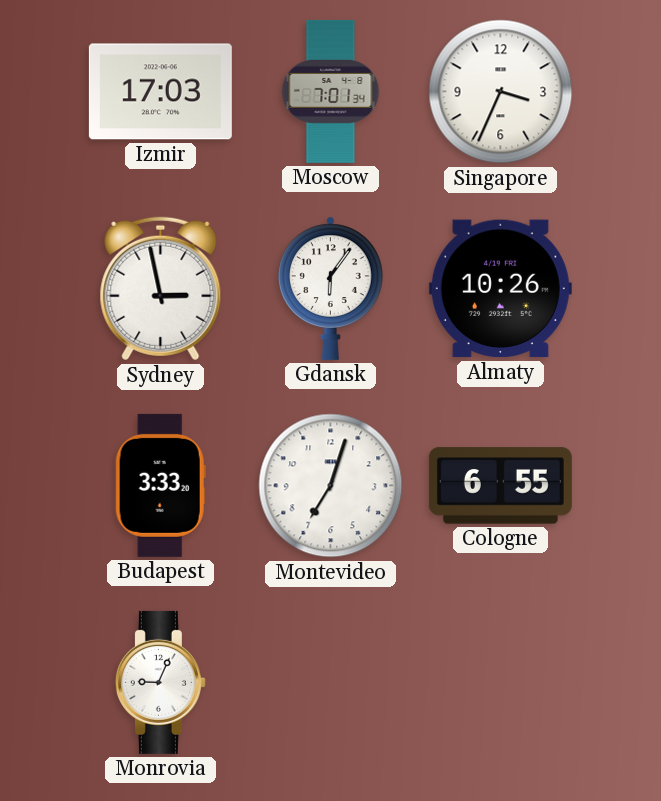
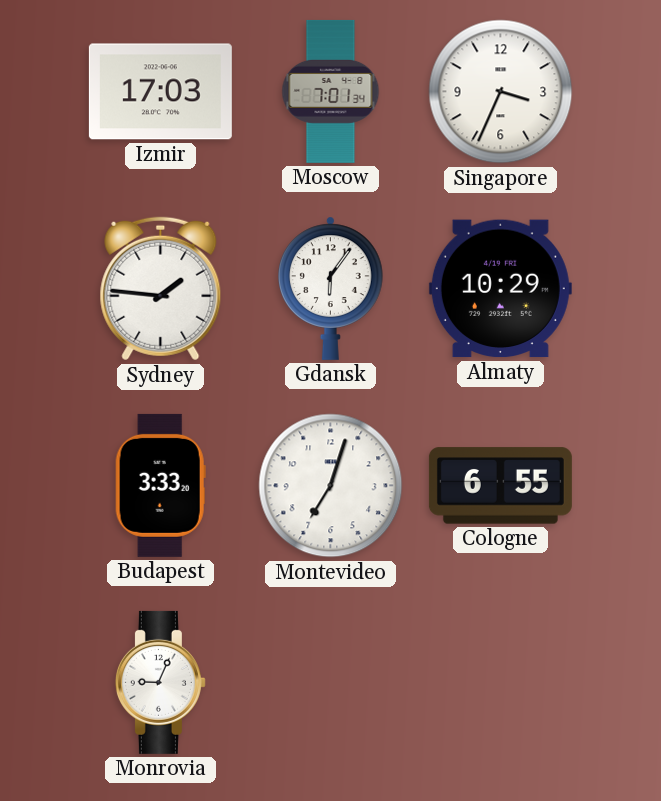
Sydney: 2:58 -> 1:46 (161, 289)
Almaty: 10:26 -> 10:29 (500, 289)
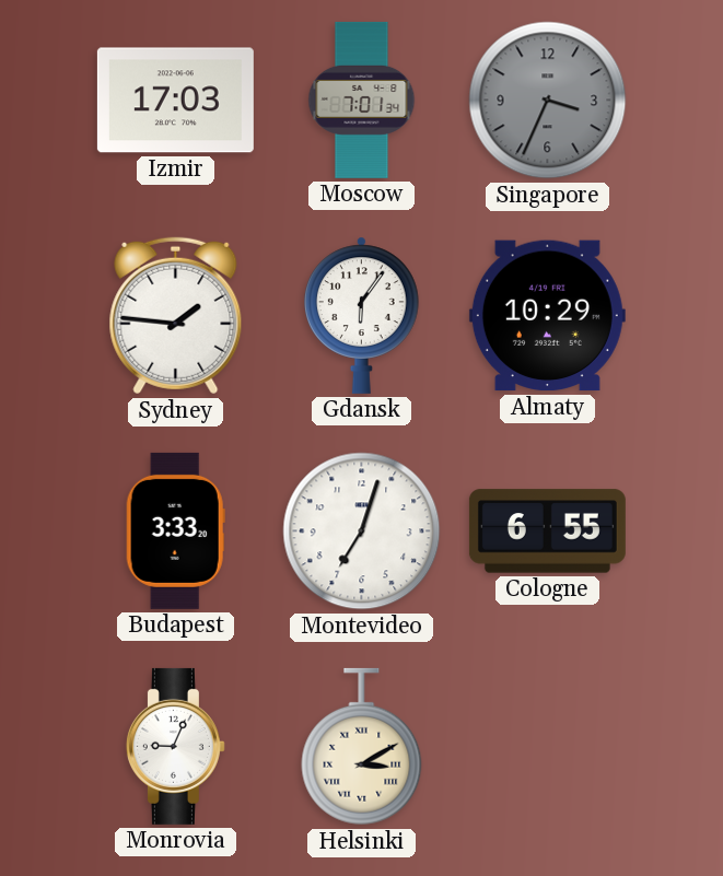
Singapore dial: white -> grey (548, 101)
Helsinki: none -> 3:10 (362, 747)
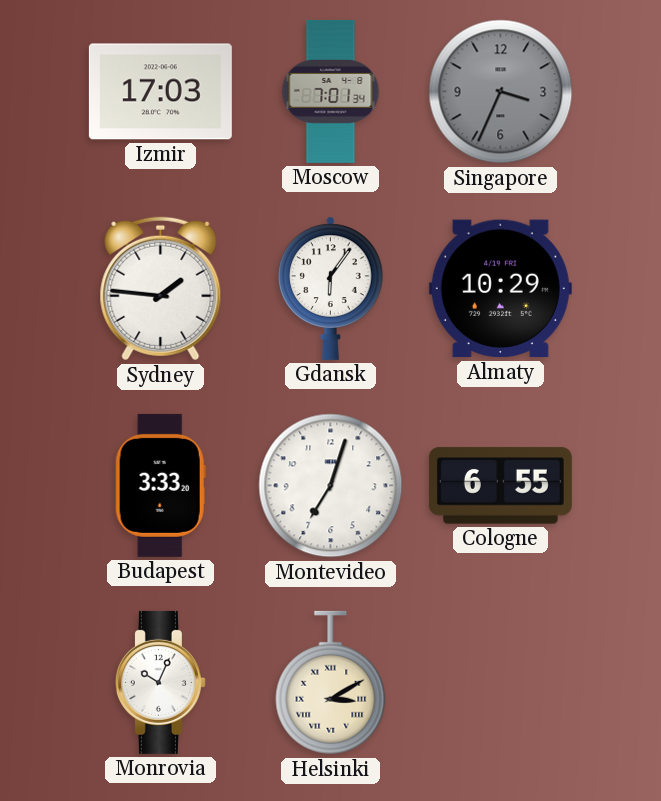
Monrovia: 9:04 -> 10:04 (160, 682)
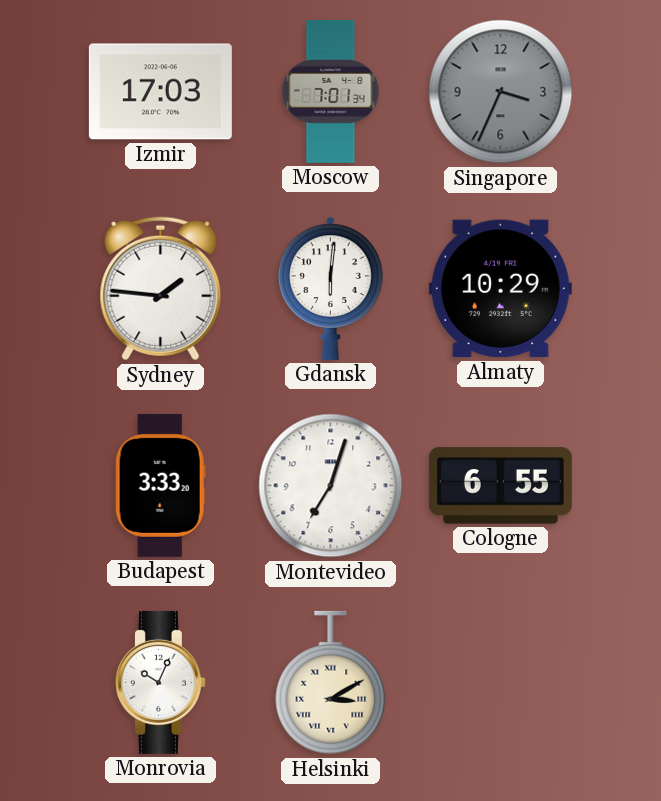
Gdansk: 6:06 -> 6:01 (331, 288)
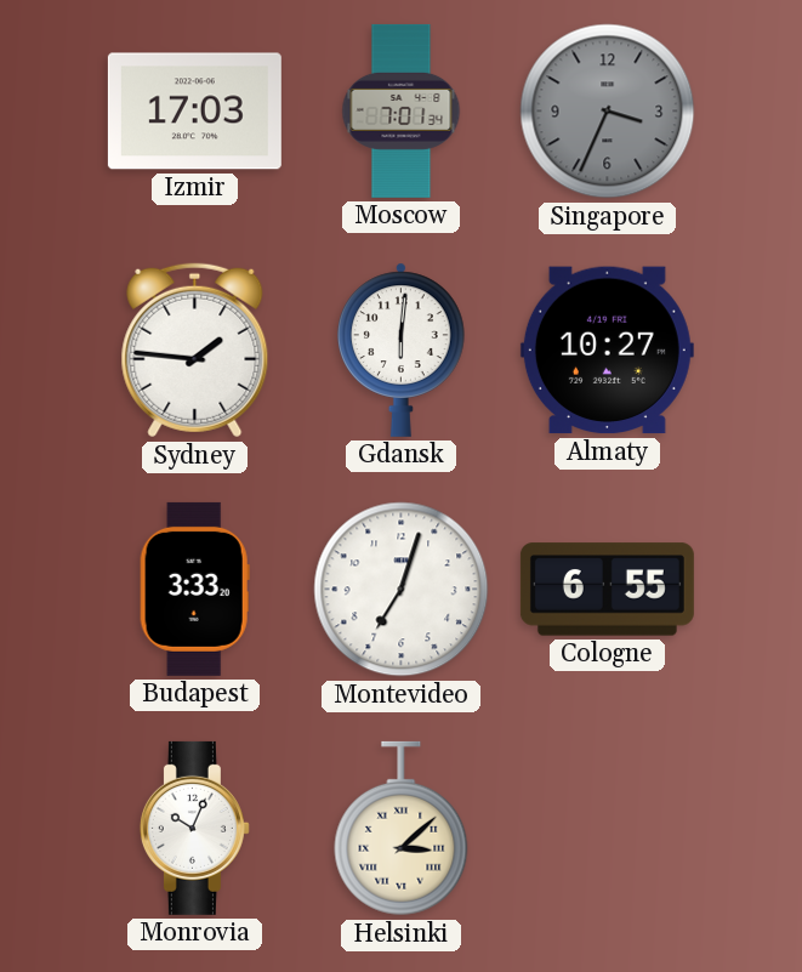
Almaty: 10:29 -> 10:27 (607, 351)
Helsinki: 3:10 -> 3:08 (402, 829)
